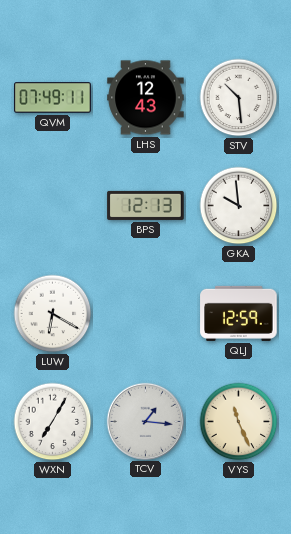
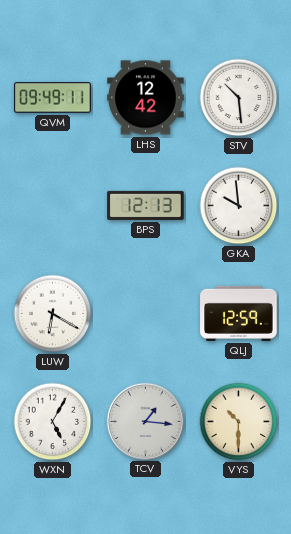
QVM: 07:49 -> 09:49 (53, 98)
LHS: 12:43 -> 12:42 (146, 98)
WXN: 7:05 -> 5:05 (53, 422)
VYS: 11:26 -> 10:30 (239, 422)
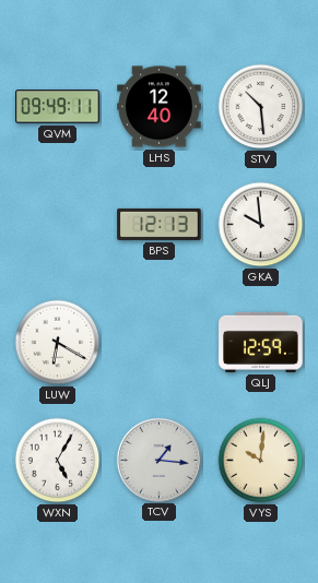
LHS: 12:42 -> 12:40 (160, 107)
VYS: 10:30 -> 10:01 (261, 461)
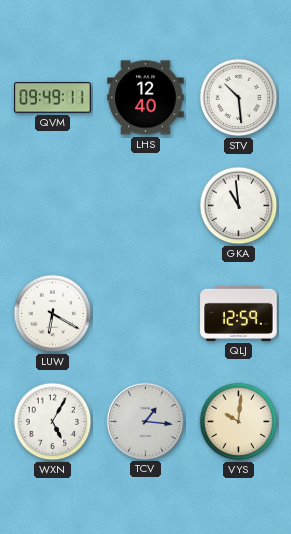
BPS: 12:13 -> none (160, 224)
GKA: 9:59 -> 10:59 (239, 206)
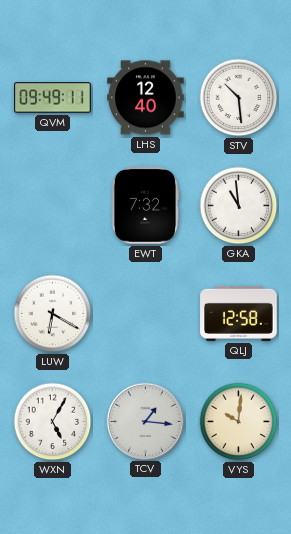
EWT: none -> 7:32 (145, 206)
QLJ: 12:59 -> 12:58 (239, 313)
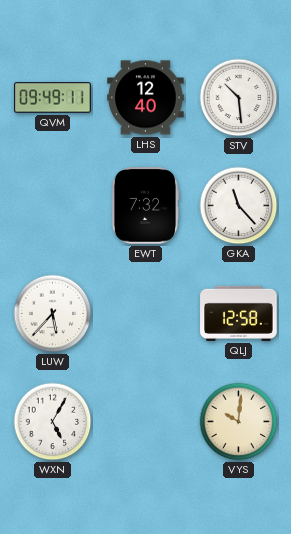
GKA: 10:59 -> 11:23 (239, 206)
LUW: 6:20 -> 5:37 (53, 314)
TCV: 1:16 -> none (145, 421)
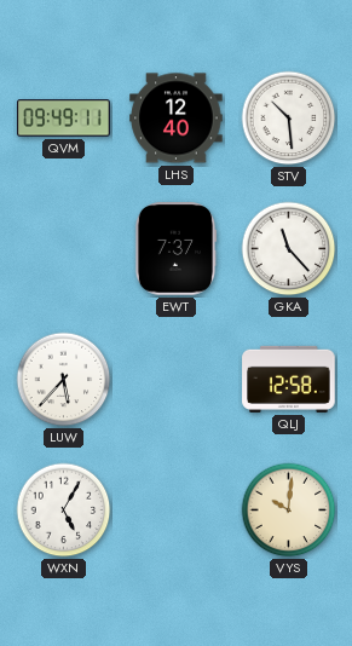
EWT: 7:32 -> 7:37 (175, 249)
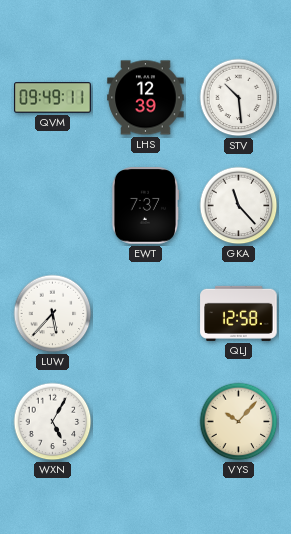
LHS: 12:40 -> 12:39 (146, 98)
VYS: 10:01 -> 10:07 (239, 422)
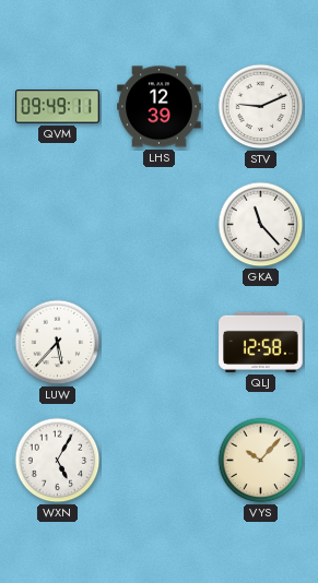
STV: 10:29 -> 9:11 (261, 107)
EWT: 7:37 -> none (145, 206)
